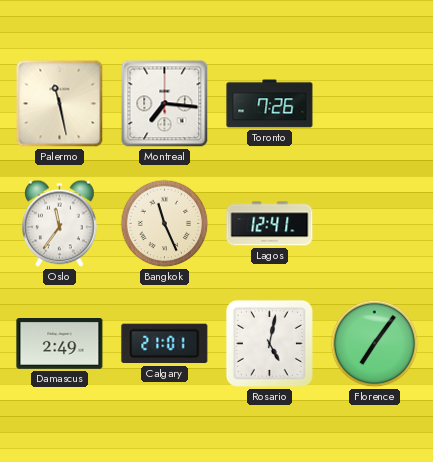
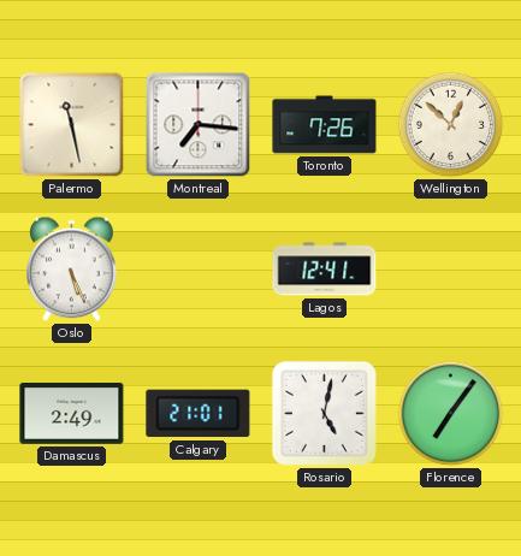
Wellington: none -> 12:52 (451, 125)
Oslo: 11:36 -> 5:26 (72, 270)
Bangkok: 11:26 -> none (165, 224)
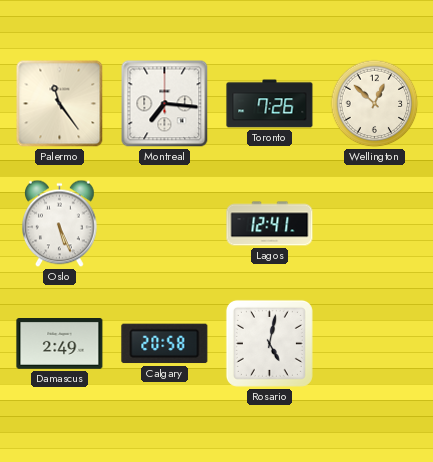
Palermo: 11:28 -> 11:24 (60, 104)
Calgary: 21:01 -> 20:58 (165, 344)
Florence: 7:06 -> none (451, 414)
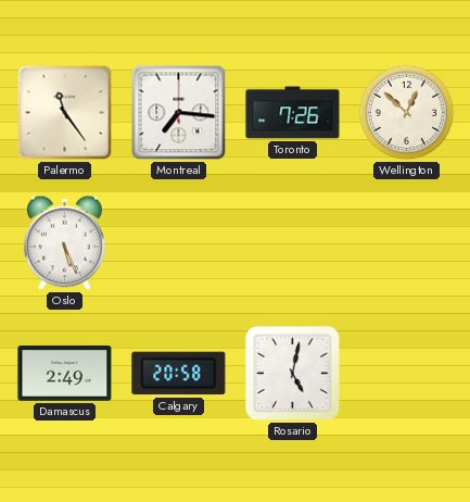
Lagos: 12:41 -> none (270, 224)
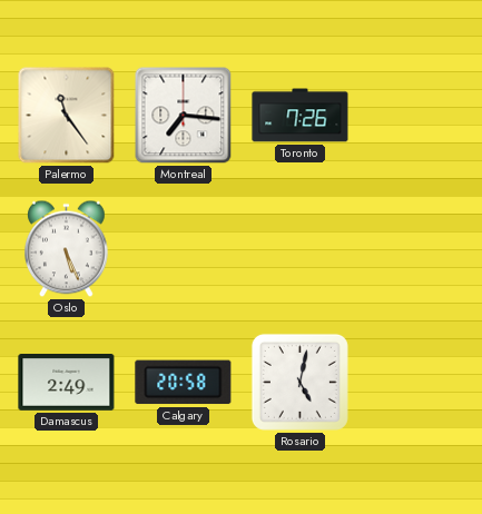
Wellington: 12:52 -> none (407, 113)
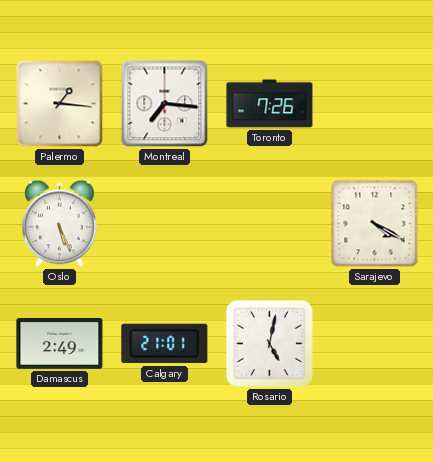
Palermo: 11:24 -> 1:16 (60, 104)
Sarajevo: none -> 4:20 (375, 224)
Calgary: 20:58 -> 21:01 (165, 344)
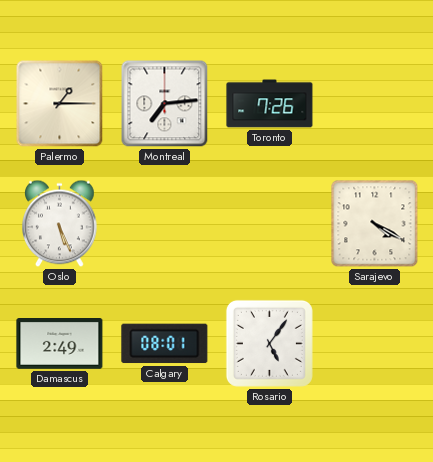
Palermo: 1:16 -> 1:15 (60, 104)
Montreal: 7:16 -> 7:14 (165, 104)
Calgary: 21:01 -> 08:01 (165, 344)
Rosario: 5:02 -> 5:06 (269, 343)
